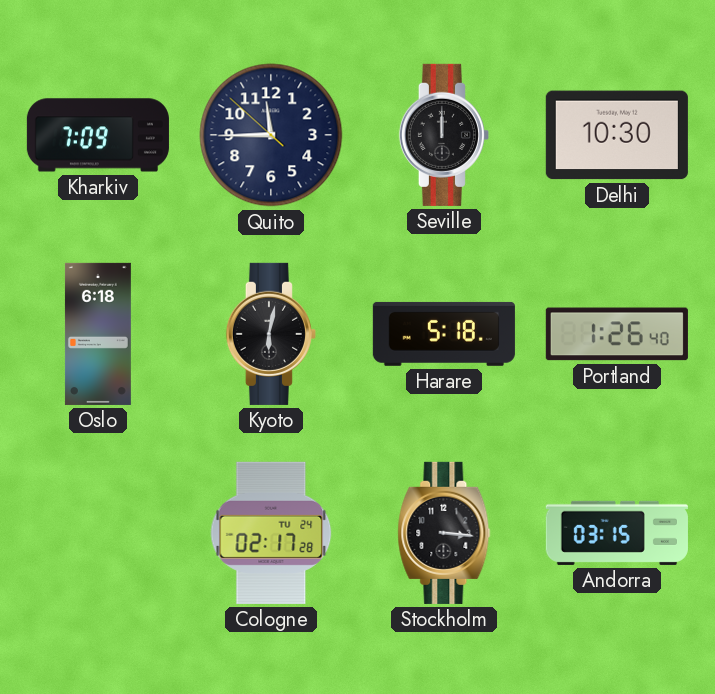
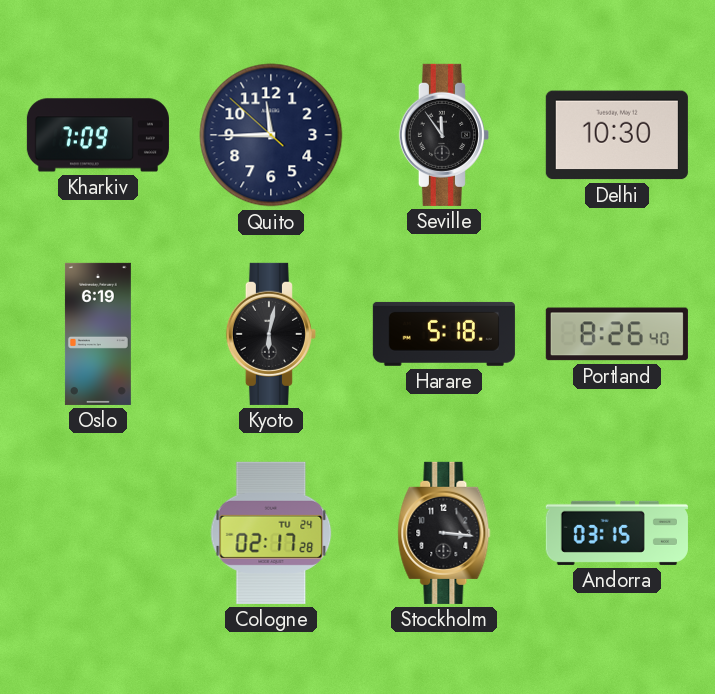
Seville: 12:00 -> 11:54 (444, 135)
Oslo: 6:18 -> 6:19 (98, 334)
Portland: 1:26 -> 8:26 (617, 334)
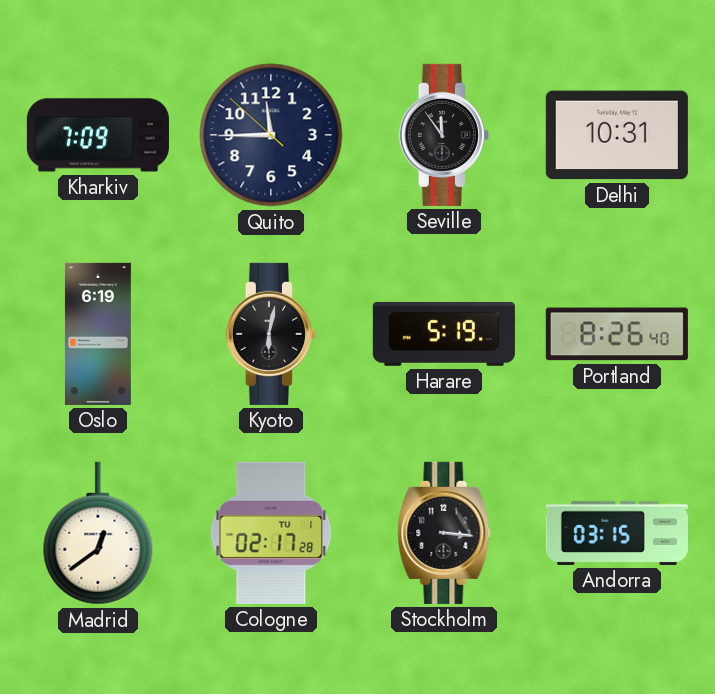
Delhi: 10:30 -> 10:31 (617, 135)
Harare: 5:18 -> 5:19 (444, 334)
Madrid: none -> 12:39 (98, 533)
Cologne date: TU 24 -> TU 1 (271, 533)
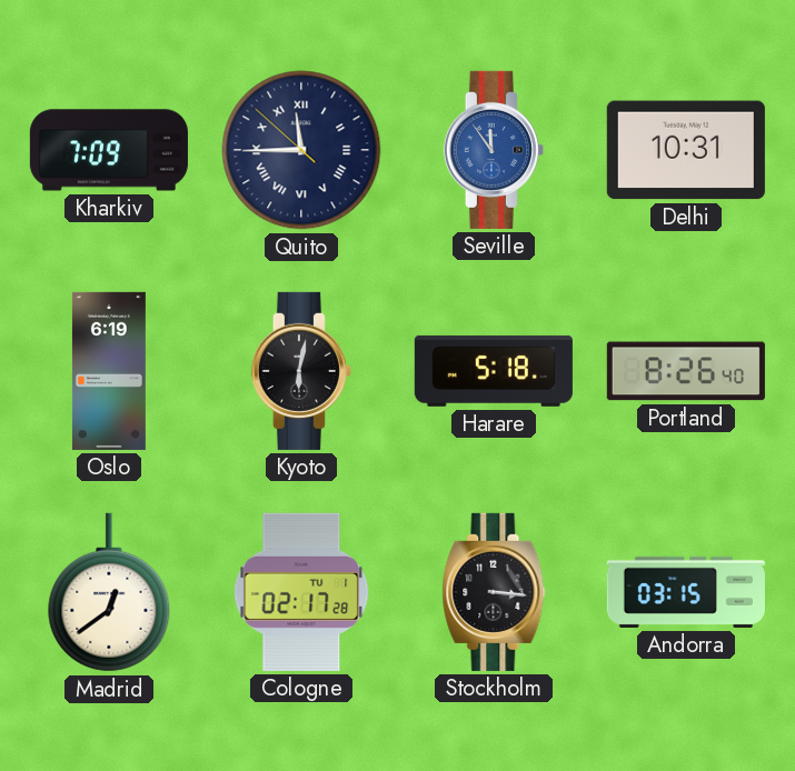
Quito numerals: Arabic -> Roman (301, 150)
Seville dial: black -> blue (494, 150)
Harare: 5:19 -> 5:18 (494, 371)
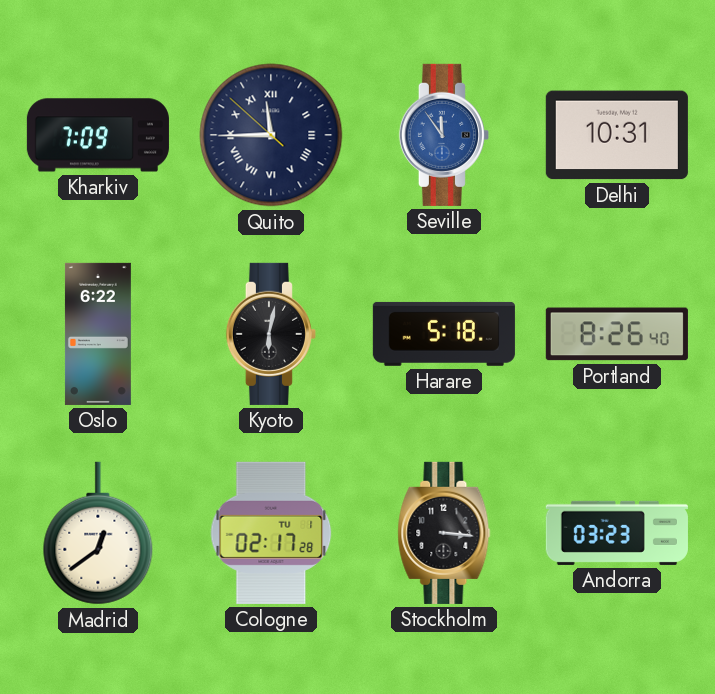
Oslo: 6:19 -> 6:22 (98, 334)
Andorra: 03:15 -> 03:23 (617, 533)
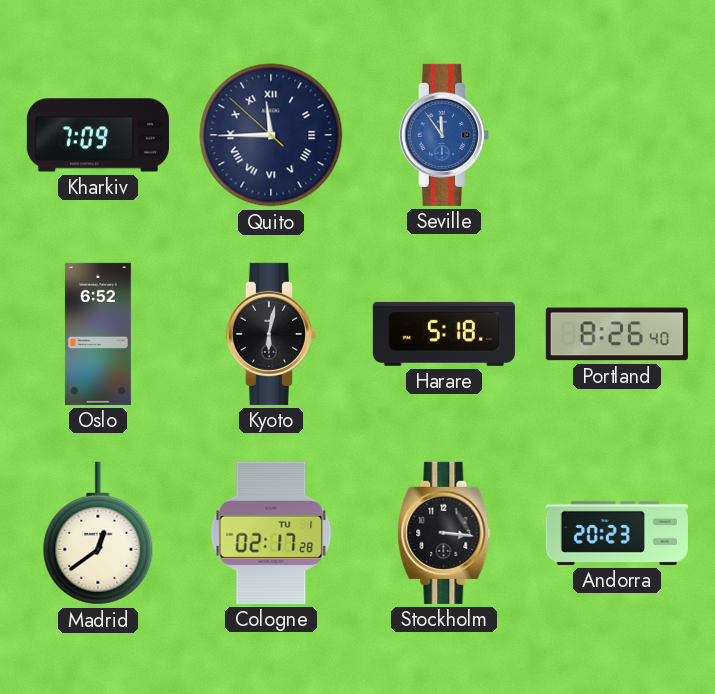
Delhi: 10:31 -> none (617, 135)
Oslo: 6:22 -> 6:52 (98, 334)
Andorra: 03:23 -> 20:23 (617, 533)
